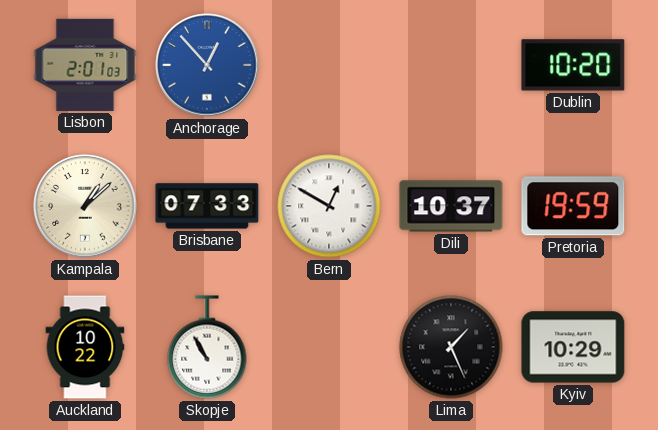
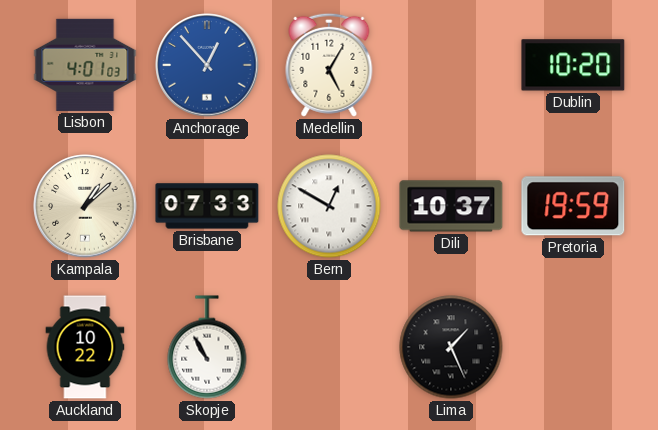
Lisbon: 2:01 -> 4:01 (85, 65)
Medellin: none -> 5:05 (329, 65)
Kyiv: 10:29 -> none (573, 347)
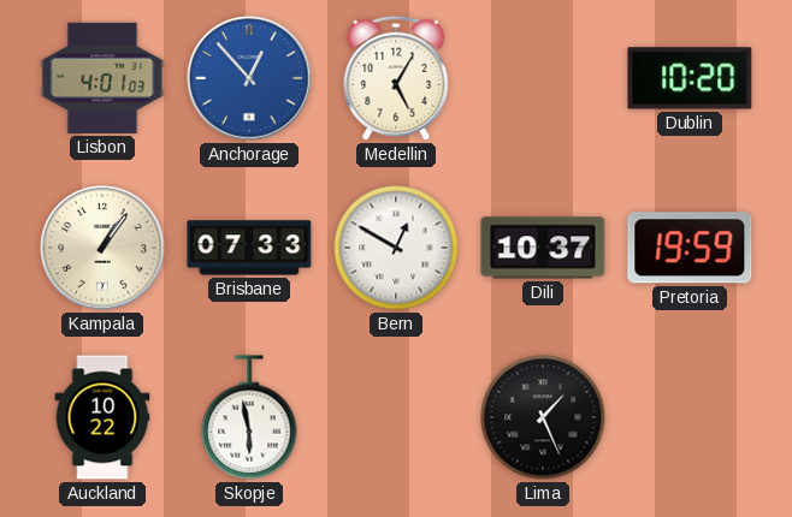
Kampala: 1:08 -> 1:06 (102, 248)
Skopje: 10:55 -> 5:58 (249, 417)
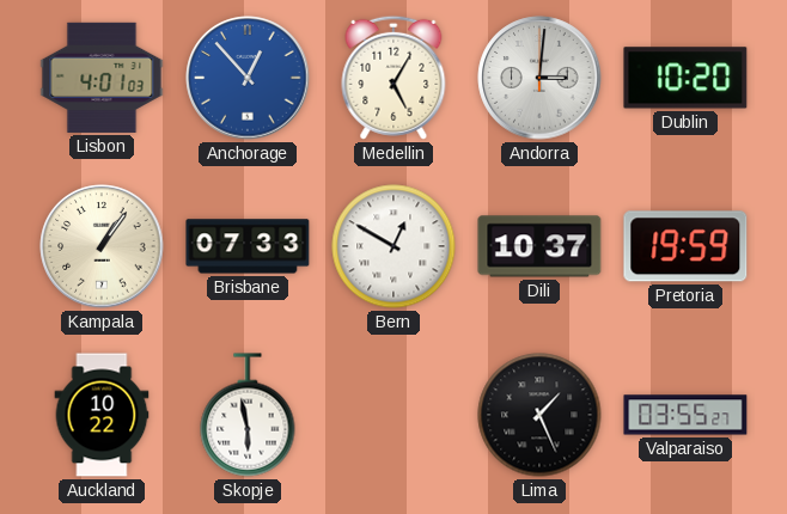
Andorra: none -> 3:01 (539, 78)
Valparaiso: none -> 03:55 (685, 415)
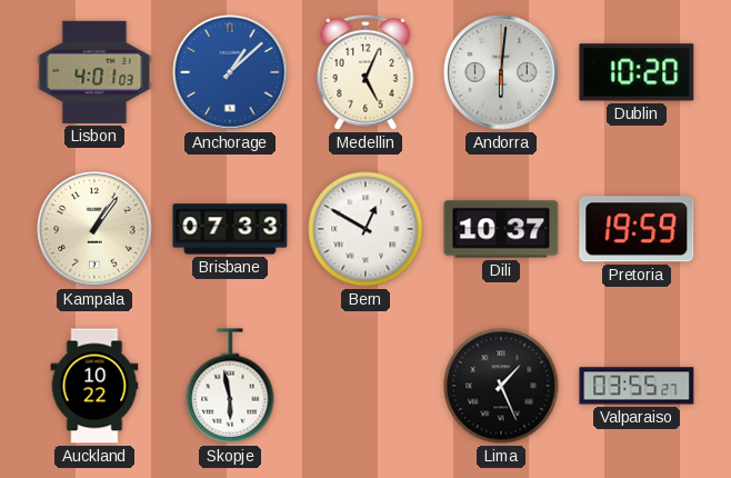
Anchorage: 12:53 -> 1:08 (230, 72)
Medellin: 5:05 -> 5:04 (365, 72)
Andorra: 3:01 -> 6:01 (501, 72)
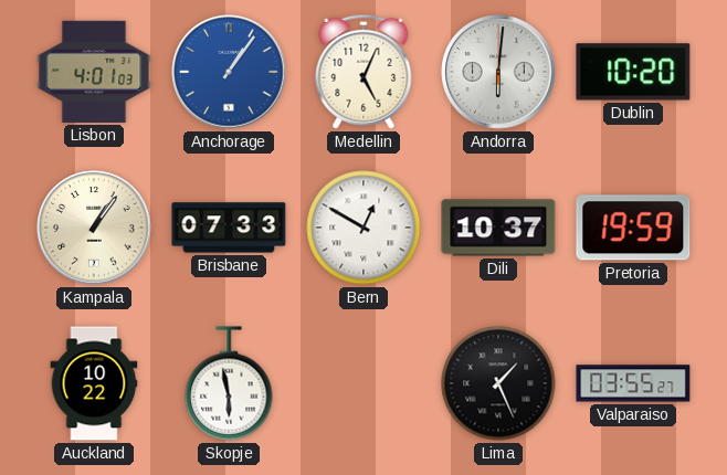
Anchorage: 1:08 -> 1:06 (229, 72)
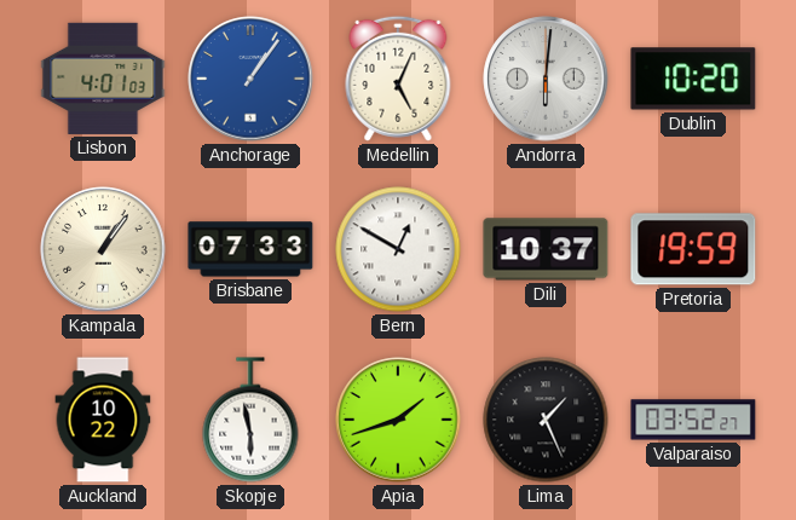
Apia: none -> 1:42 (398, 420)
Valparaiso: 03:55 -> 03:52 (693, 420)
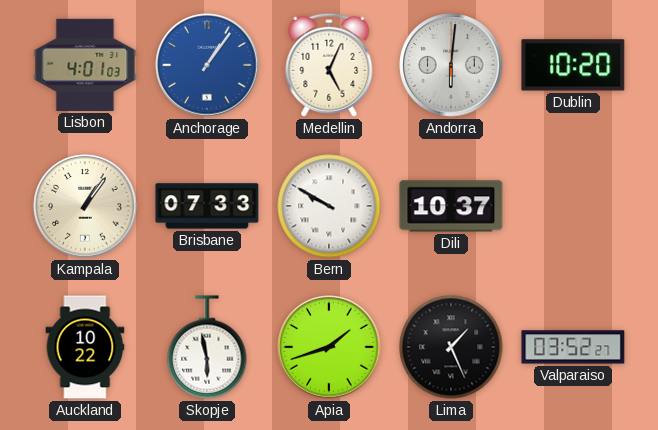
Bern: 12:50 -> 9:50 (329, 206)
Pretoria: 19:59 -> none (693, 249)
